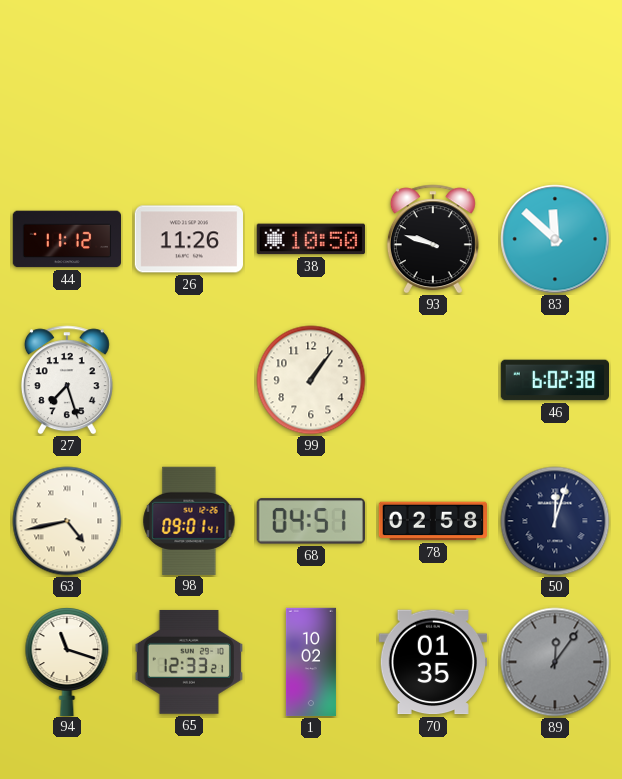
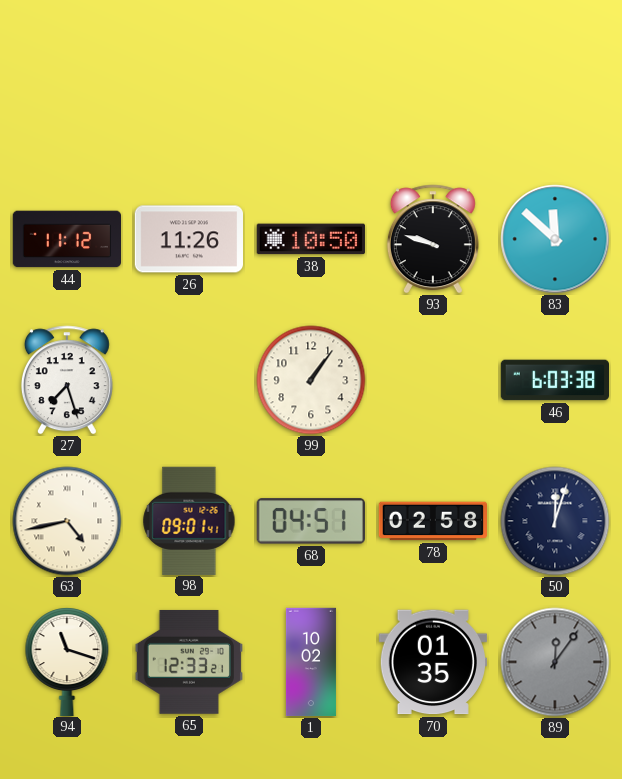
46: 6:02 -> 6:03 (554, 380)
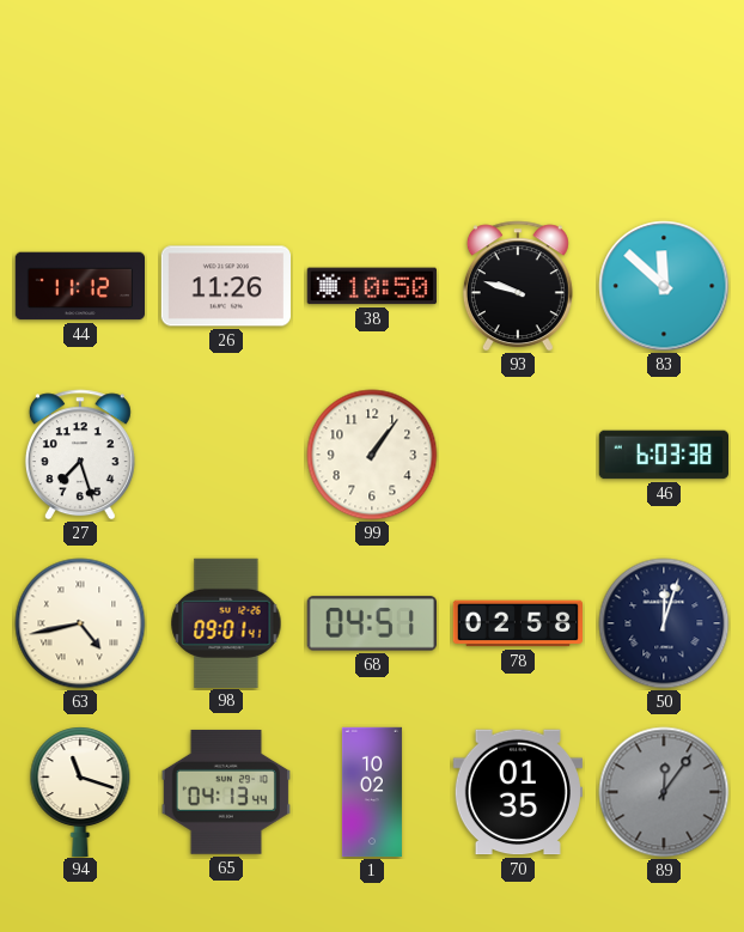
65: 12:33 -> 04:13 (226, 792)
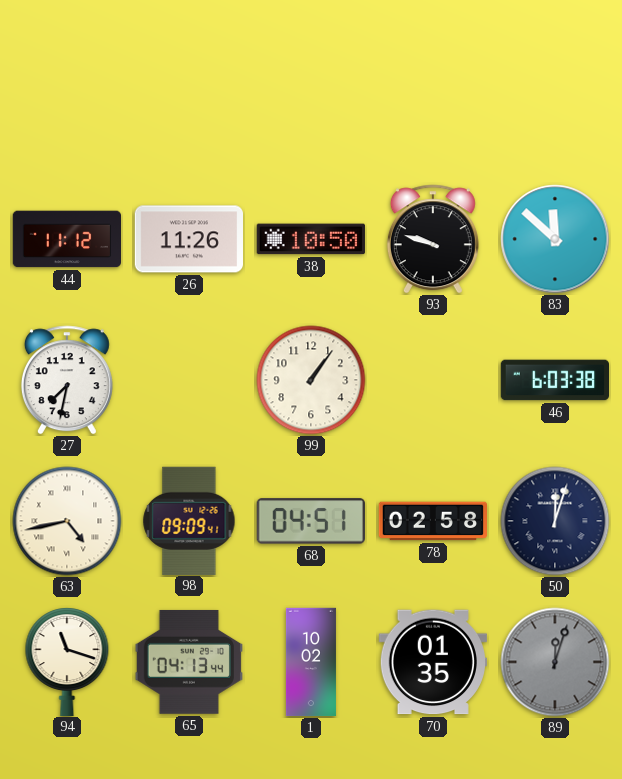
27: 7:27 -> 7:32 (67, 380)
98: 09:01 -> 09:09 (189, 520)
89: 12:06 -> 12:03 (555, 662)
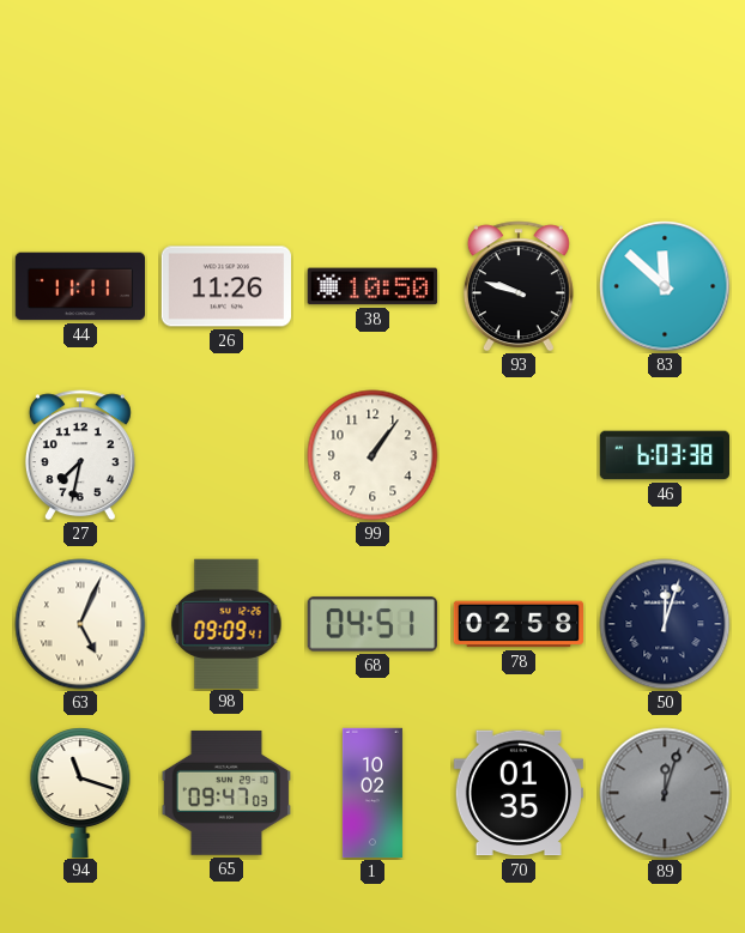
44: 11:12 -> 11:11 (79, 286)
63: 4:43 -> 5:04 (80, 624)
65: 04:13 -> 09:47 (226, 793)
